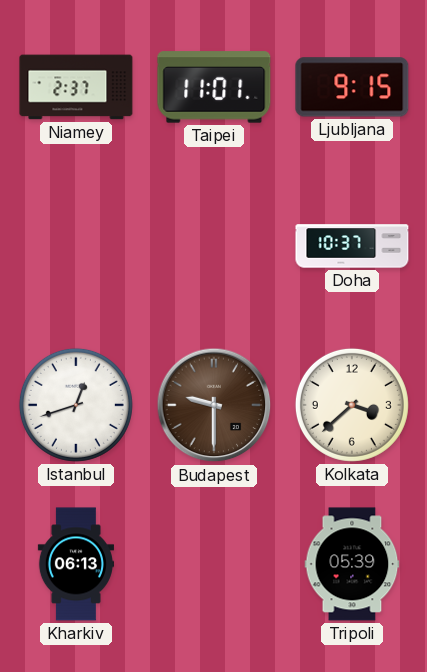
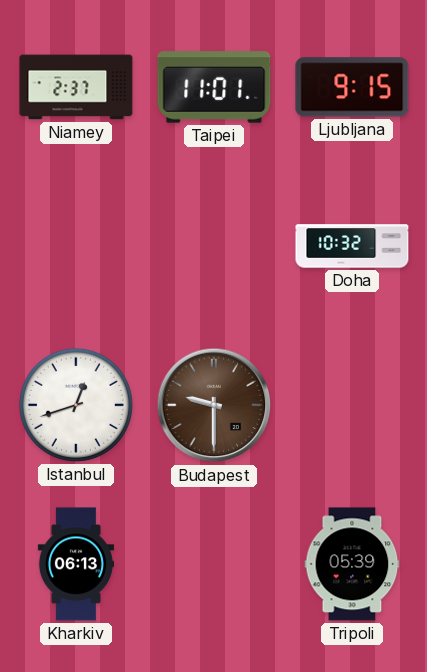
Doha: 10:37 -> 10:32 (352, 246)
Kolkata: 3:38 -> none (352, 405)
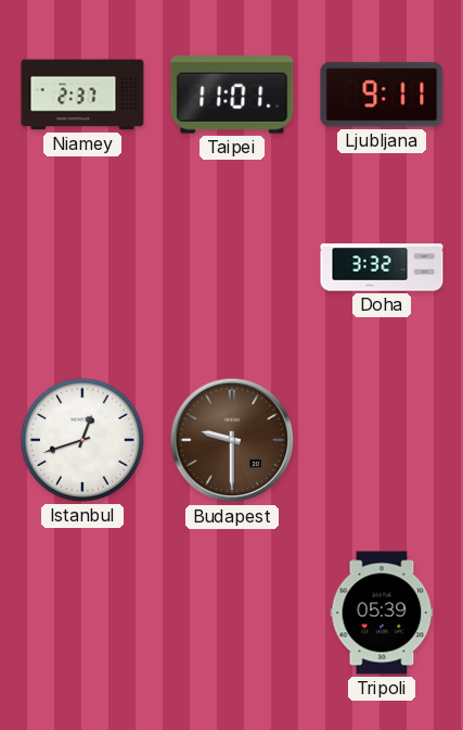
Ljubljana: 9:15 -> 9:11 (382, 95)
Doha: 10:32 -> 3:32 (382, 267)
Kharkiv: 06:13 -> none (75, 564)
